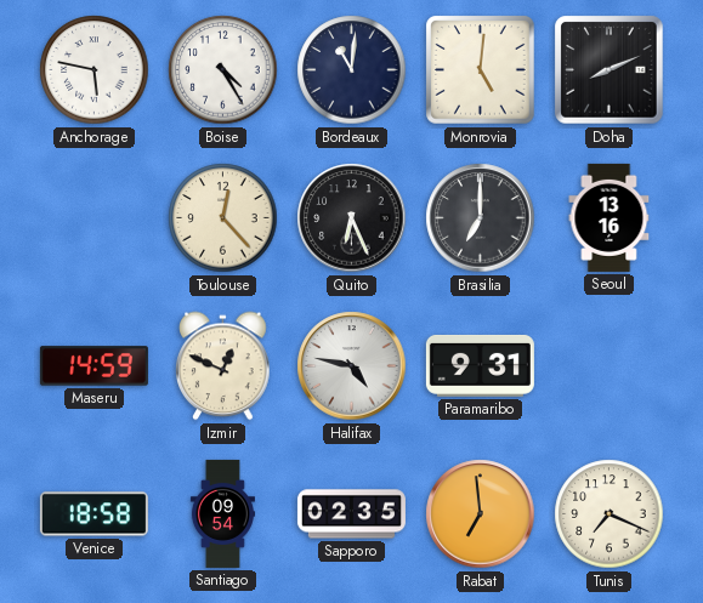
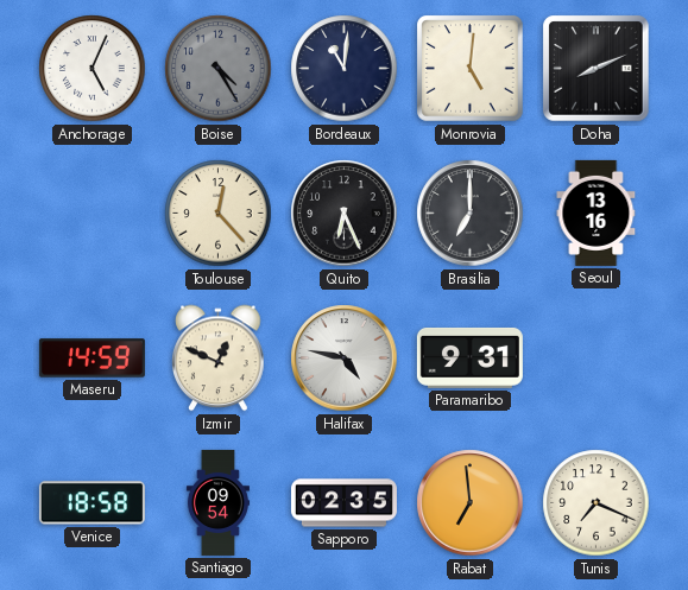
Anchorage: 5:47 -> 5:04 (93, 69)
Boise dial: white -> grey (219, 69)
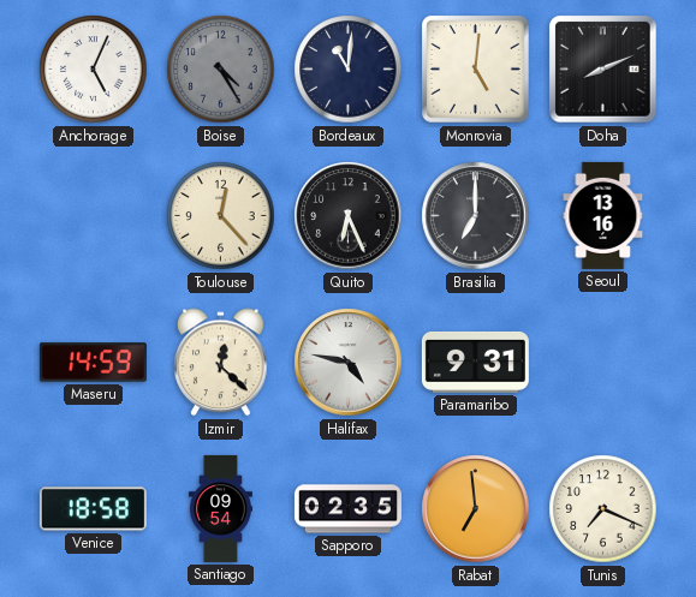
Izmir: 12:49 -> 12:22 (221, 363)
